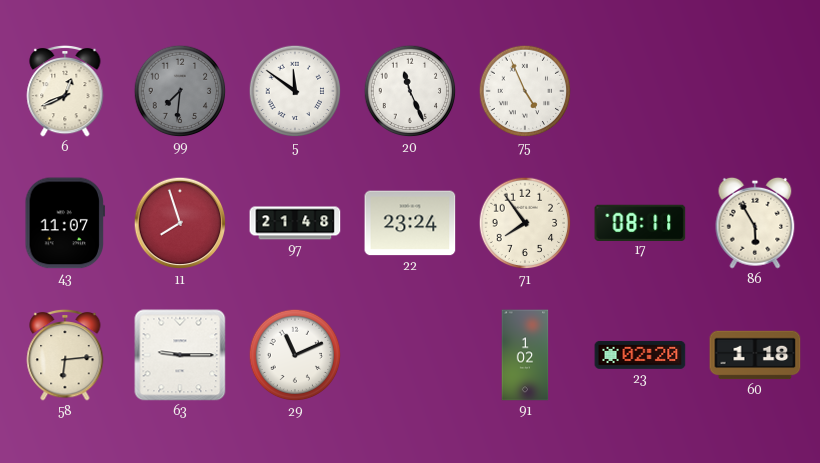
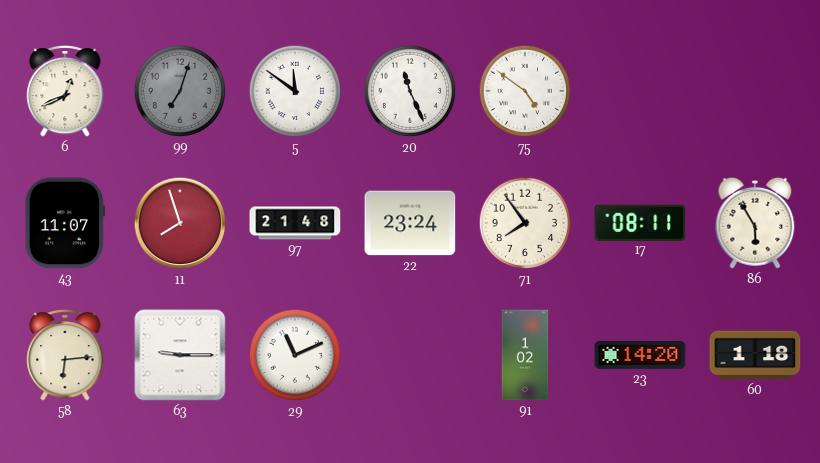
99: 7:31 -> 7:03 (180, 91)
75: 4:56 -> 4:51 (525, 91)
23: 02:20 -> 14:20 (640, 355)
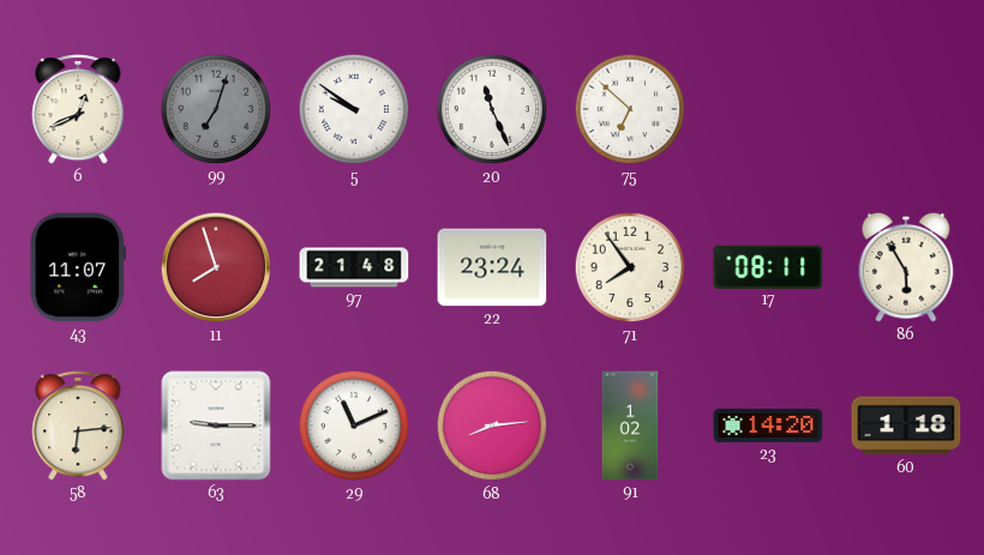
5: 11:51 -> 9:51 (354, 109)
75: 4:51 -> 6:52 (630, 109)
68: none -> 8:14 (492, 426)
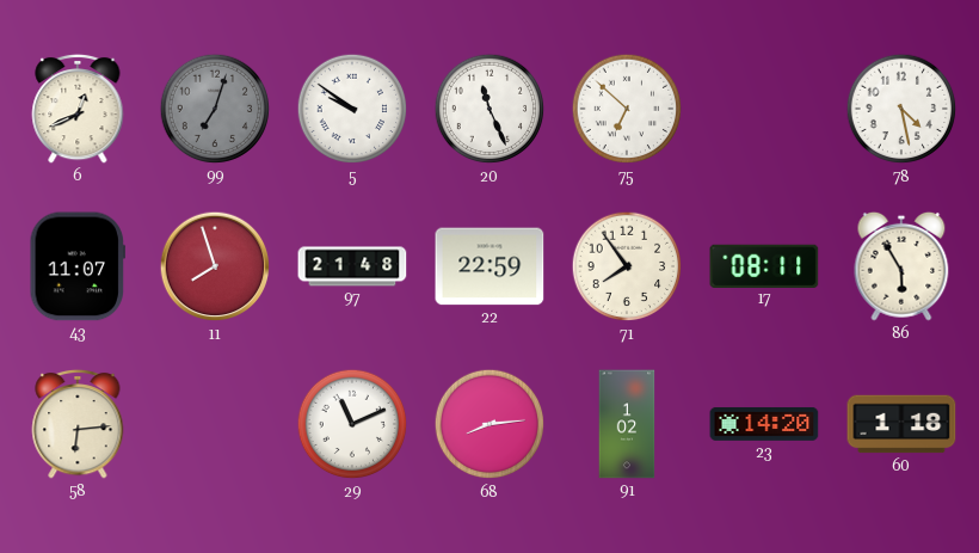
78: none -> 4:28 (901, 109)
22: 23:24 -> 22:59 (489, 266)
63: 9:15 -> none (216, 426)
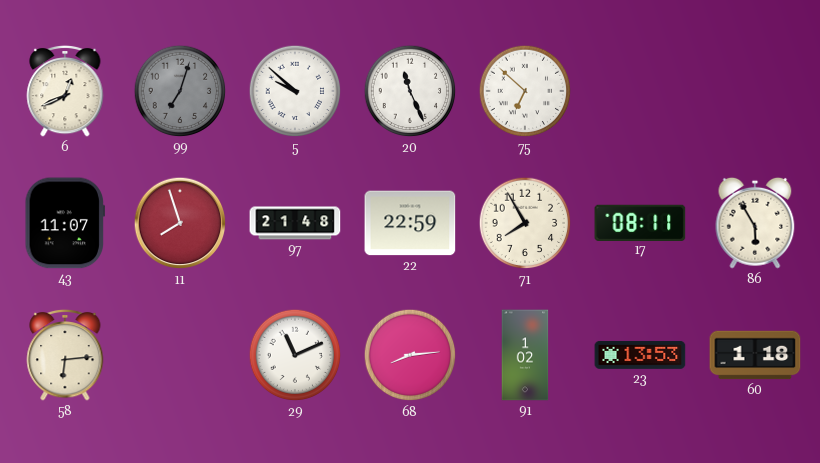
5: 9:51 -> 9:52 (295, 91)
78: 4:28 -> none (901, 109)
71: 7:54 -> 7:55 (525, 223)
23: 14:20 -> 13:53 (640, 355)
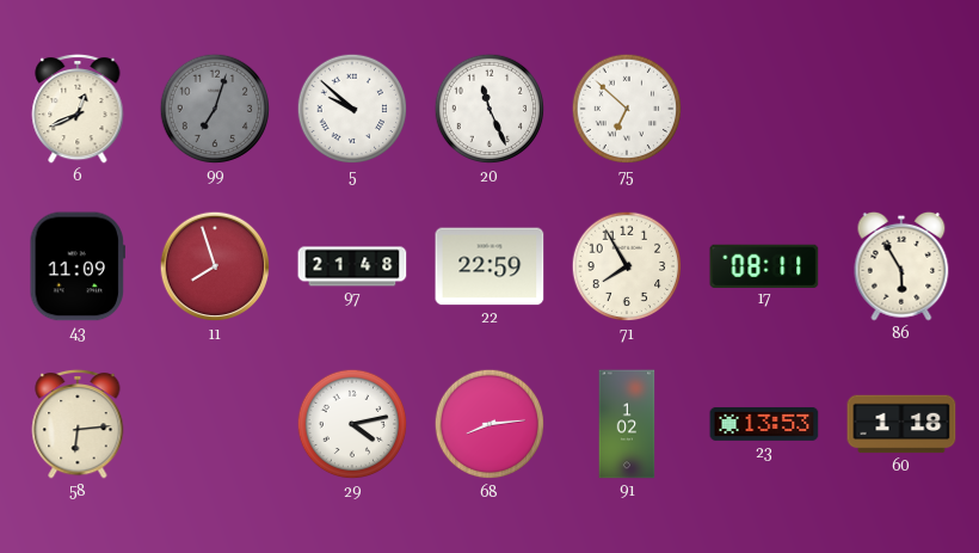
43: 11:07 -> 11:09 (78, 266)
29: 11:11 -> 4:13 (352, 424)
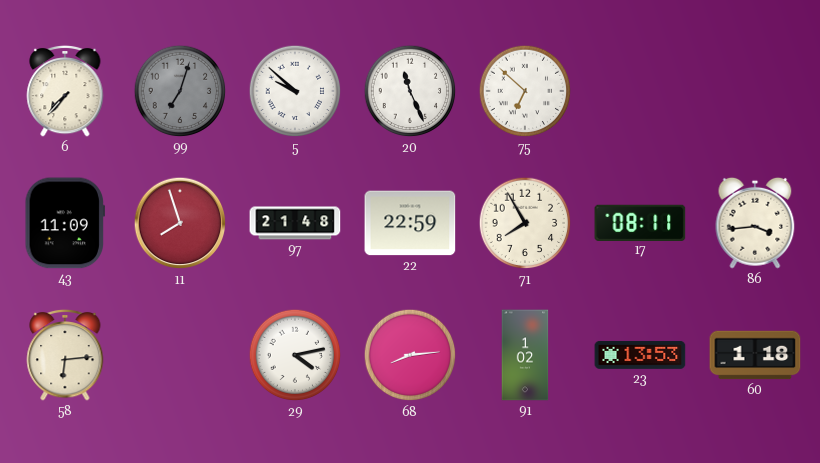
6: 12:41 -> 7:37 (65, 91)
86: 5:55 -> 3:44 (755, 223)
